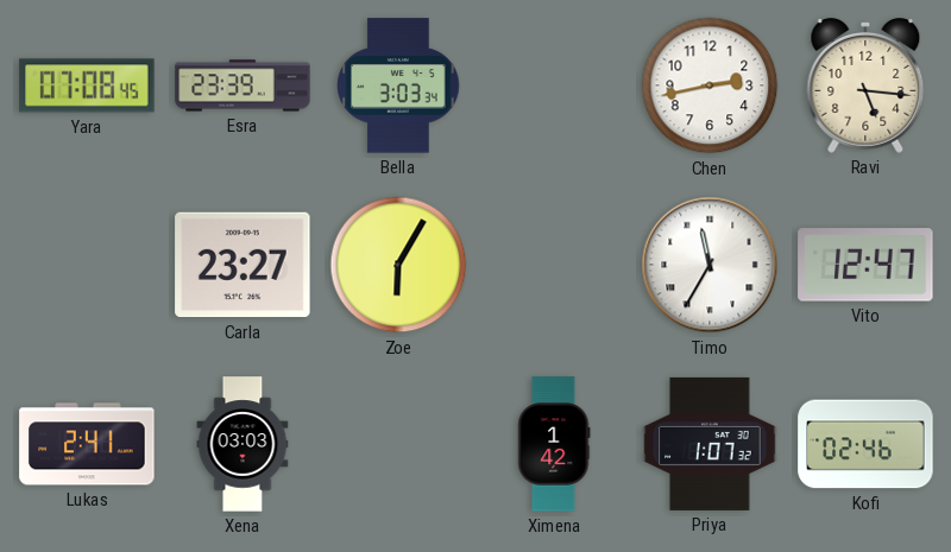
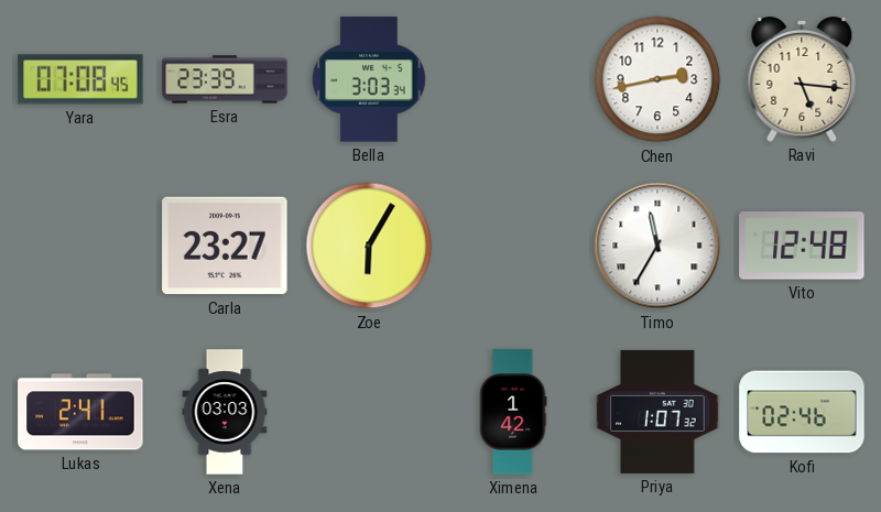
Vito: 12:47 -> 12:48 (802, 246)
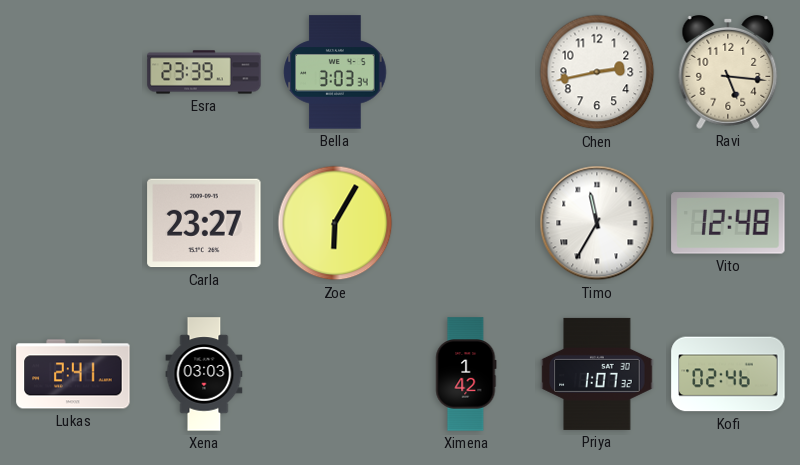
Yara: 07:08 -> none (80, 79)
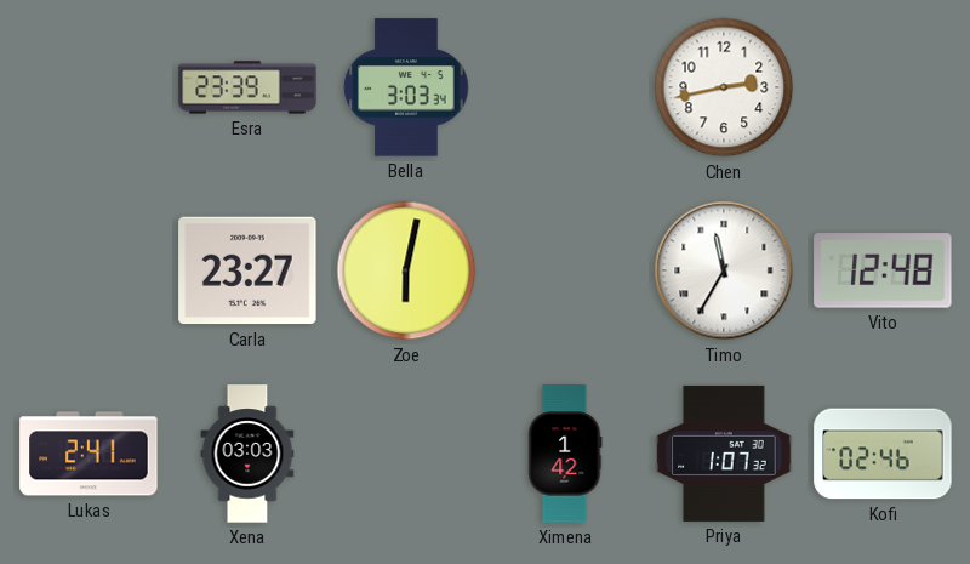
Ravi: 5:16 -> none (728, 73)
Zoe: 6:05 -> 6:02 (406, 270)
